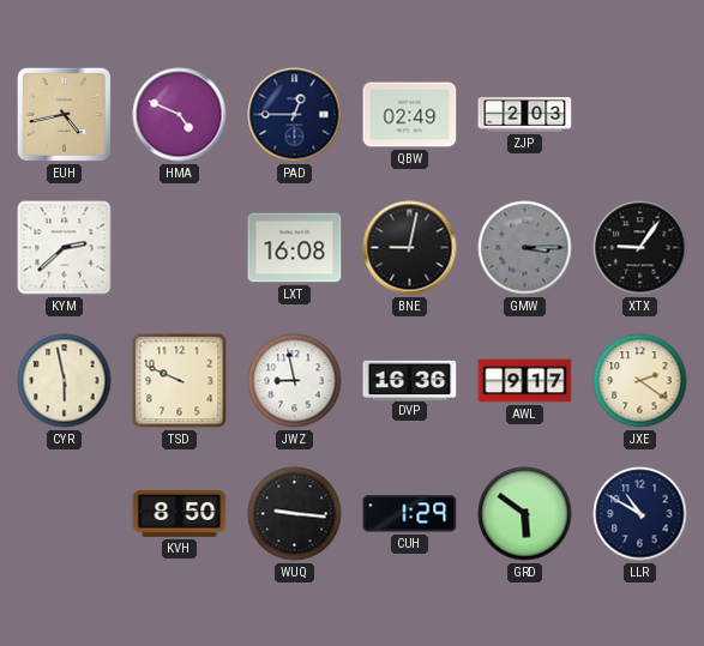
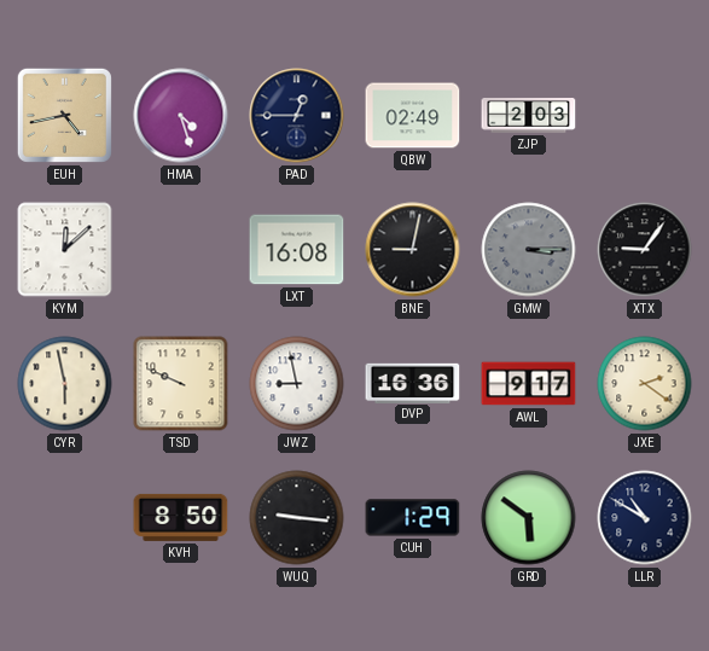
HMA: 4:49 -> 4:27 (181, 116)
KYM: 2:38 -> 12:08 (65, 250)
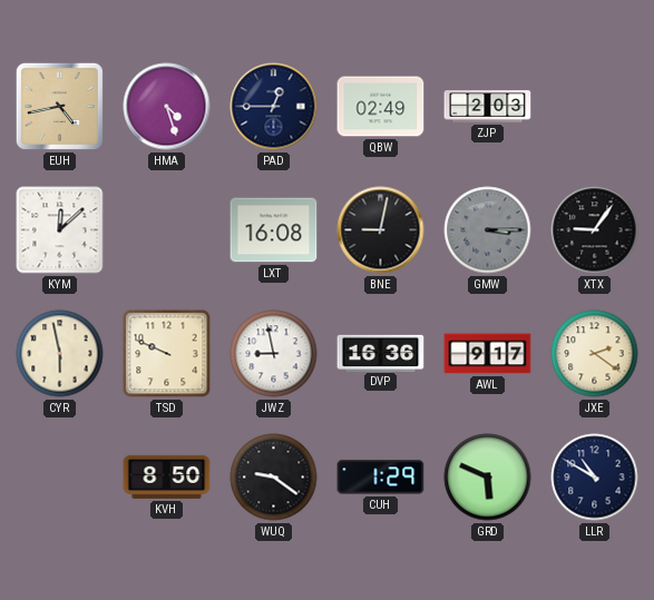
WUQ: 9:16 -> 9:21 (274, 478)
GRD: 5:51 -> 5:49 (488, 478)
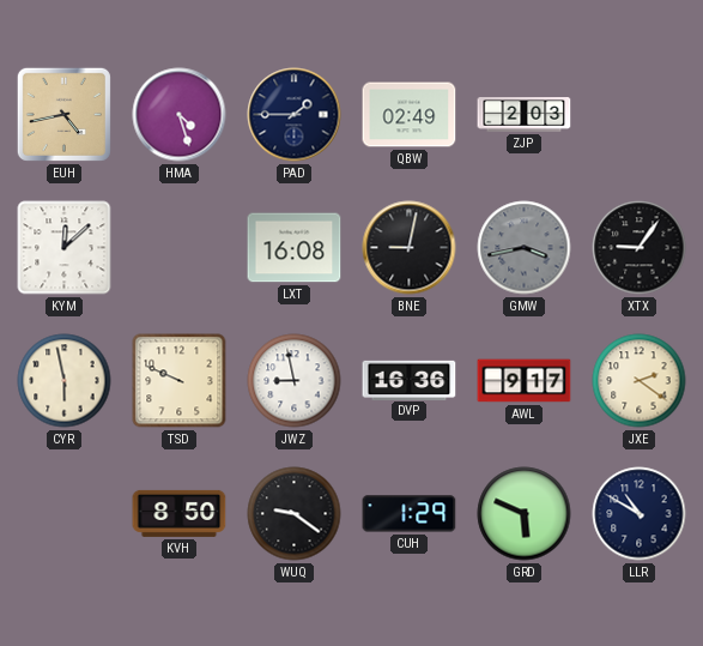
PAD: 12:45 -> 1:45 (295, 115)
GMW: 3:15 -> 3:43 (525, 248)
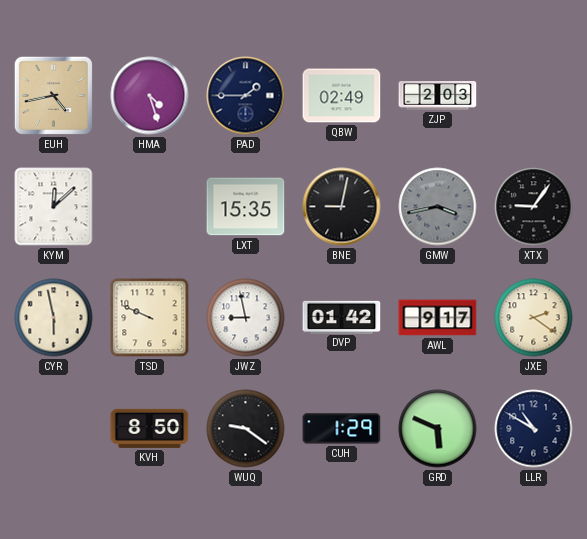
LXT: 16:08 -> 15:35 (246, 207)
DVP: 16:36 -> 01:42 (342, 317)
